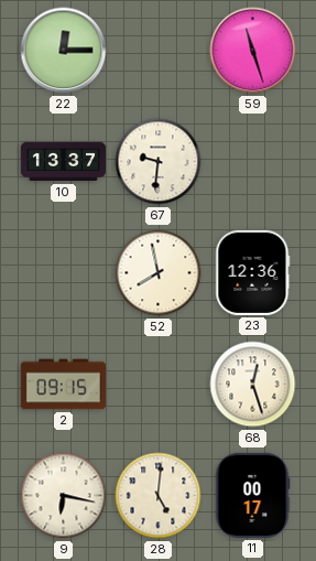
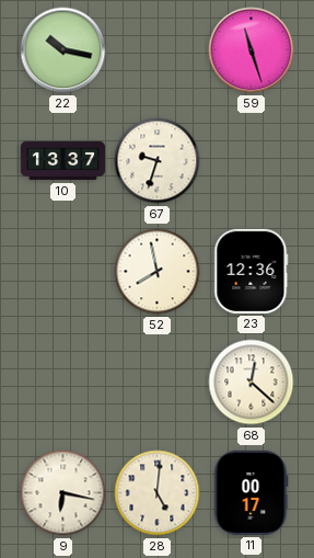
22: 12:15 -> 10:17 (63, 50)
67: 9:31 -> 9:33 (158, 161)
2: 09:15 -> none (63, 385)
68: 12:27 -> 12:22 (252, 383)
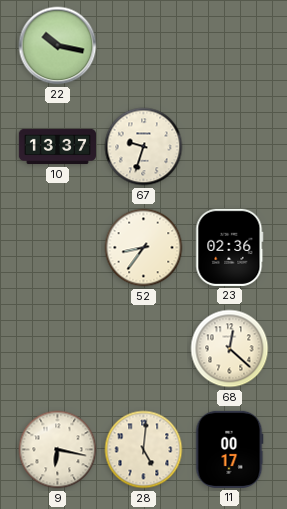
59: 11:27 -> none (252, 50)
52: 7:58 -> 8:36 (144, 248)
23: 12:36 -> 02:36 (230, 247)
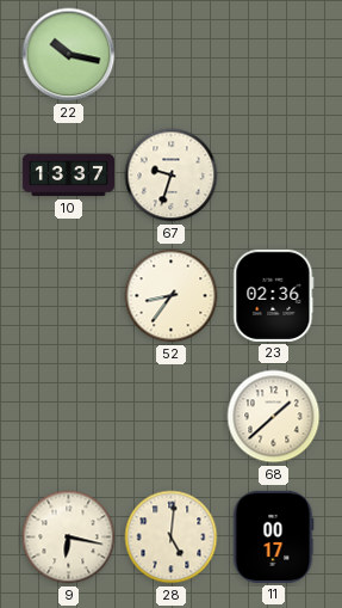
68: 12:22 -> 1:38 (274, 417)
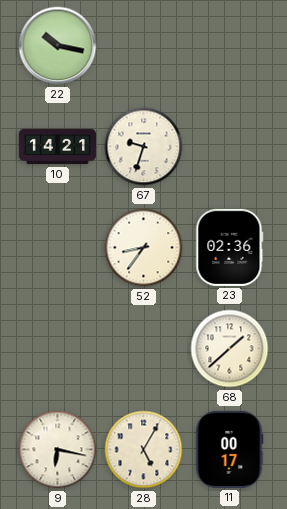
10: 13:37 -> 14:21 (57, 147)
28: 5:01 -> 5:05 (144, 450)
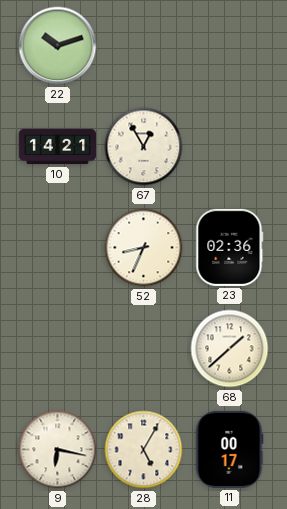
22: 10:17 -> 10:12 (58, 46)
67: 9:33 -> 12:55 (144, 147)
52: 8:36 -> 8:34 (144, 248)
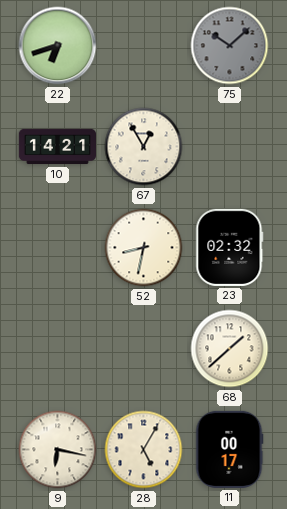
22: 10:12 -> 6:42 (58, 46)
75: none -> 10:08 (230, 46)
52: 8:34 -> 8:32 (144, 248)
23: 02:36 -> 02:32 (230, 247)
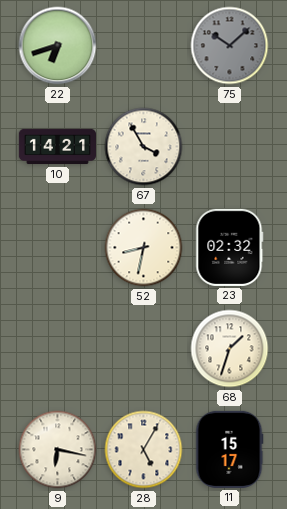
67: 12:55 -> 3:55 (144, 147)
68: 1:38 -> 1:33 (230, 349)
11: 00:17 -> 15:17 (229, 449)
